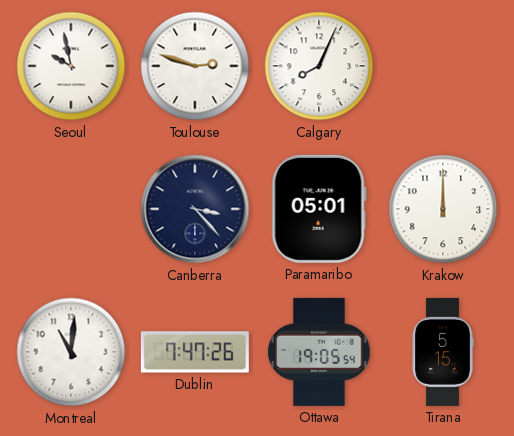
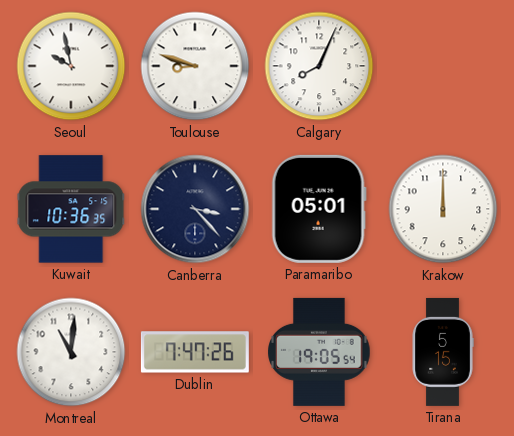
Toulouse: 2:48 -> 8:48 (195, 66)
Kuwait: none -> 10:36 (71, 209)
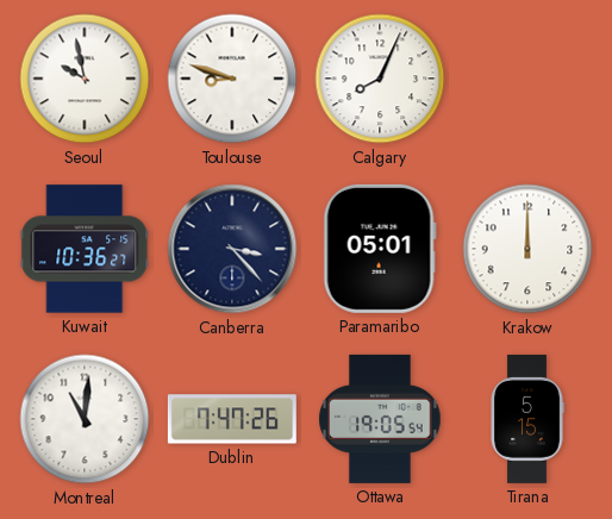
Kuwait: 10:36:35 -> 10:36:27 (85, 249)
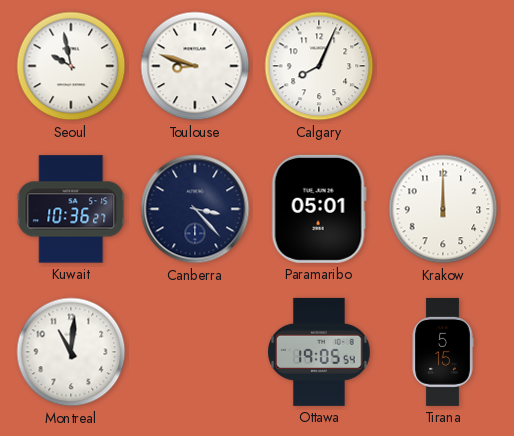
Dublin: 7:47 -> none (232, 419)
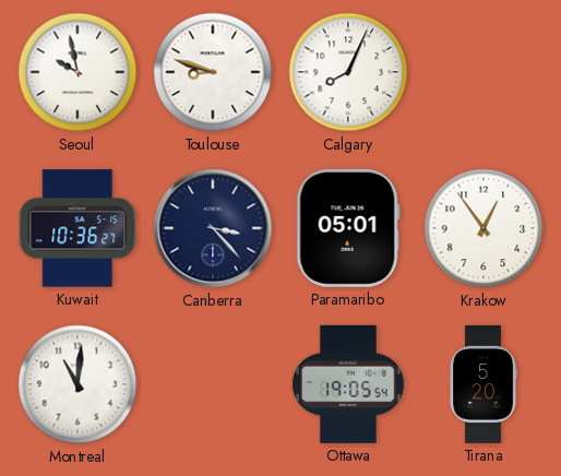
Krakow: 12:00 -> 12:54 (484, 228)
Tirana: 5:15 -> 5:20 (484, 384)
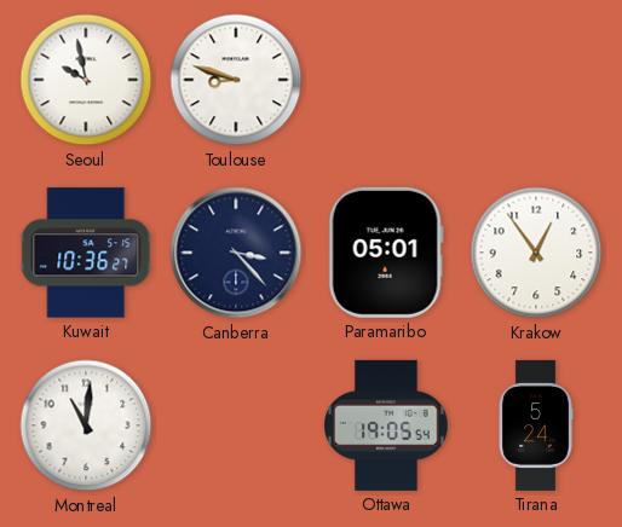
Calgary: 8:04 -> none (348, 72)
Tirana: 5:20 -> 5:24 (536, 425)
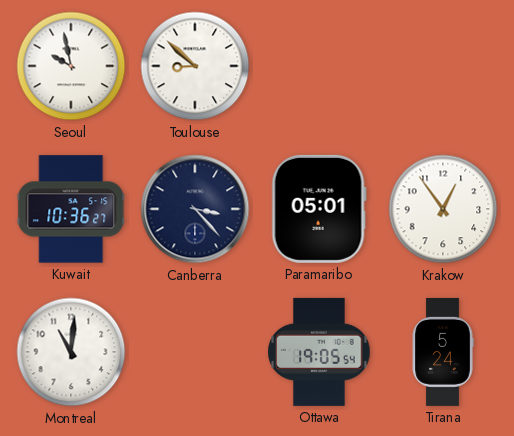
Toulouse: 8:48 -> 8:52 (195, 66)
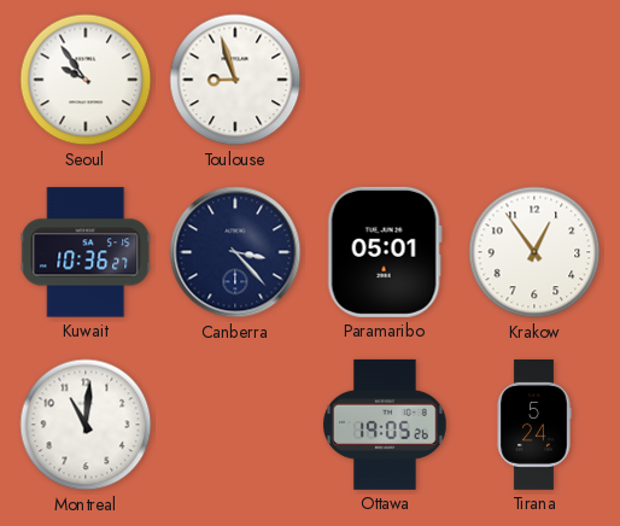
Seoul: 9:58 -> 9:54 (86, 80)
Toulouse: 8:52 -> 8:57 (235, 80)
Ottawa: 19:05:54 -> 19:05:26 (385, 425)
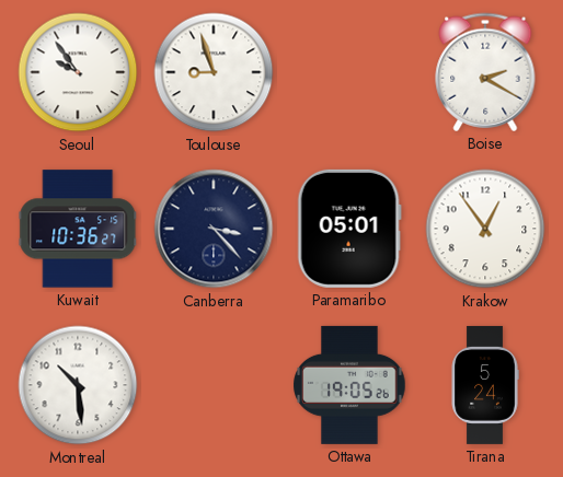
Boise: none -> 2:20 (485, 72)
Montreal: 11:01 -> 10:29 (78, 385)
